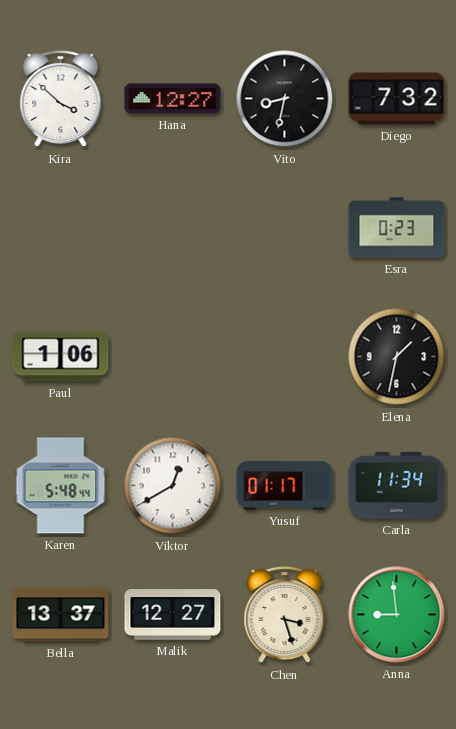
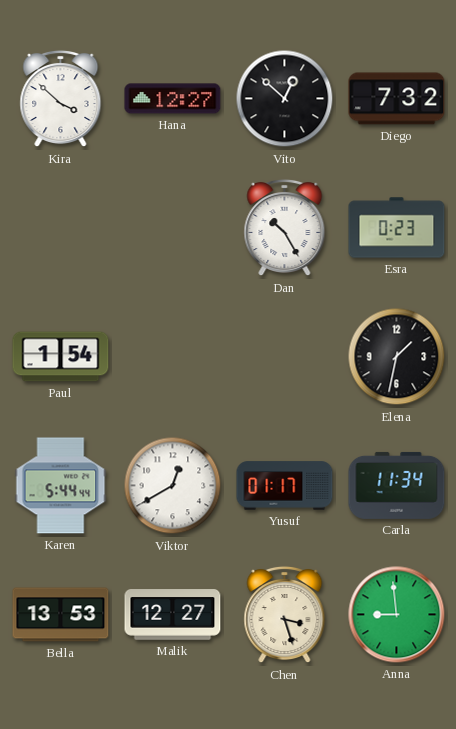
Vito: 8:32 -> 12:52 (285, 99)
Dan: none -> 10:25 (285, 228)
Paul: 1:06 -> 1:54 (61, 357)
Karen: 5:48 -> 5:44 (61, 486)
Bella: 13:37 -> 13:53 (61, 615)
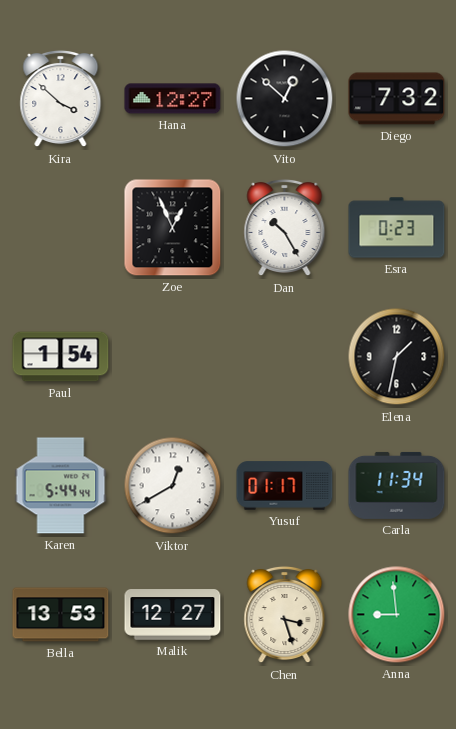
Zoe: none -> 12:56 (173, 228)
